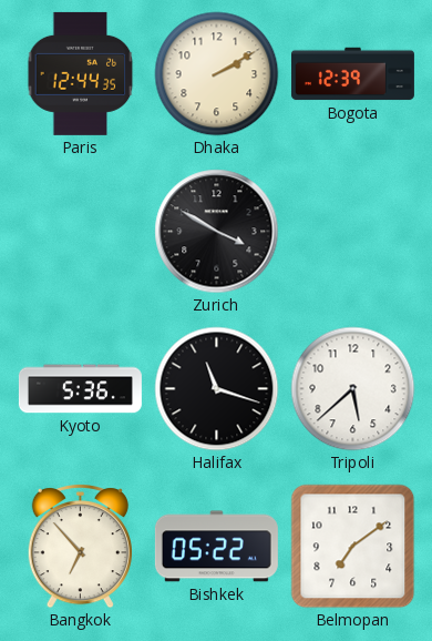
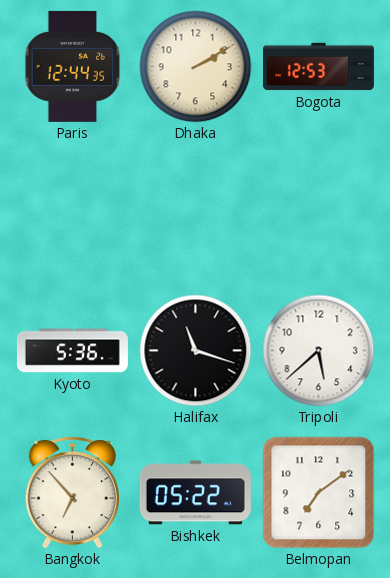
Bogota: 12:39 -> 12:53 (318, 67)
Zurich: 3:50 -> none (217, 232)
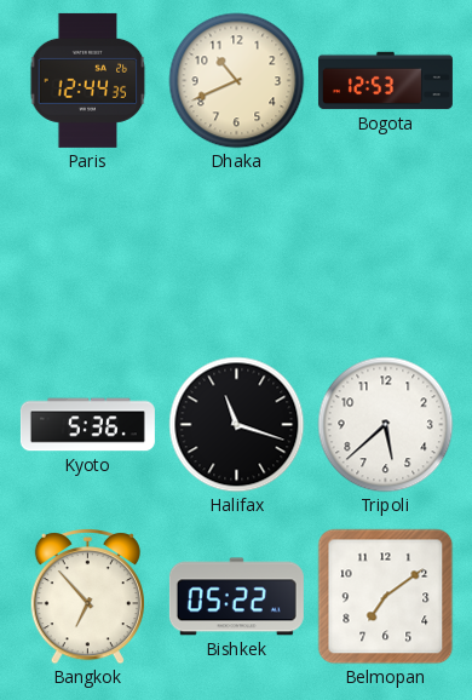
Dhaka: 2:10 -> 10:41 (237, 81)
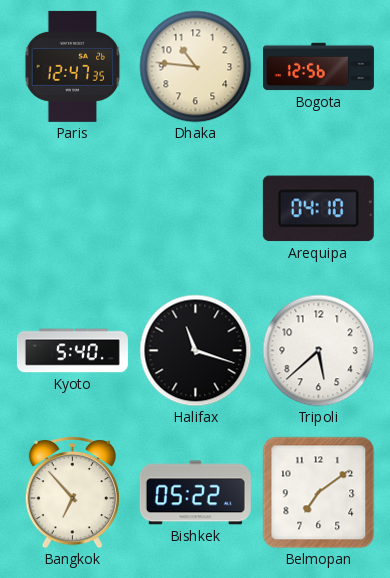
Paris: 12:44 -> 12:47 (73, 66)
Dhaka: 10:41 -> 10:46 (196, 67)
Bogota: 12:53 -> 12:56 (318, 67)
Arequipa: none -> 04:10 (318, 209)
Kyoto: 5:36 -> 5:40 (72, 351)
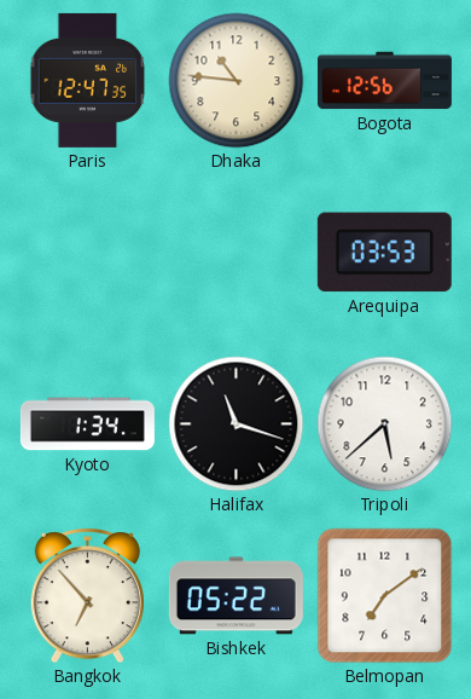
Arequipa: 04:10 -> 03:53 (384, 253)
Kyoto: 5:40 -> 1:34 (87, 424)
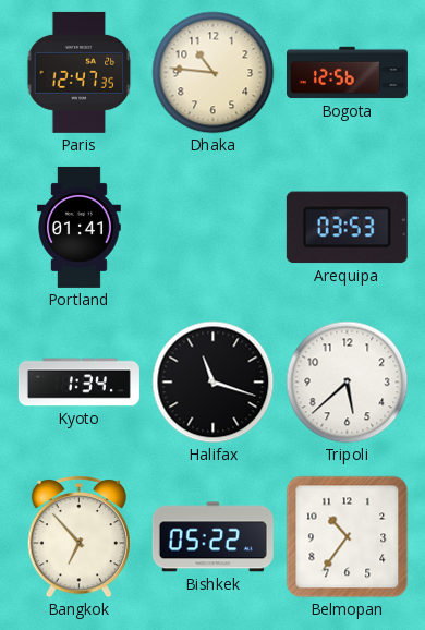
Portland: none -> 01:41 (80, 227)
Belmopan: 7:09 -> 10:36 (348, 537)
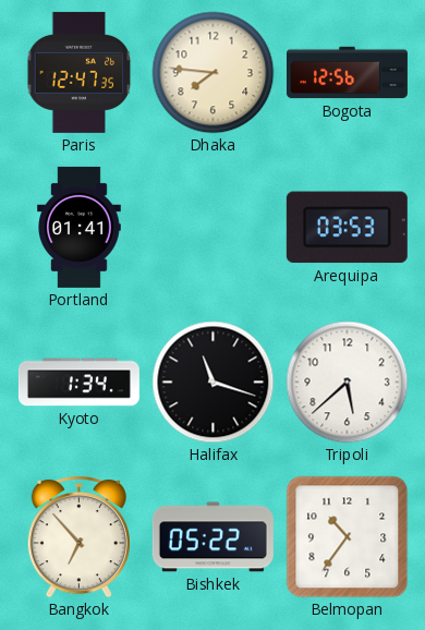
Dhaka: 10:46 -> 7:46 (214, 73)
